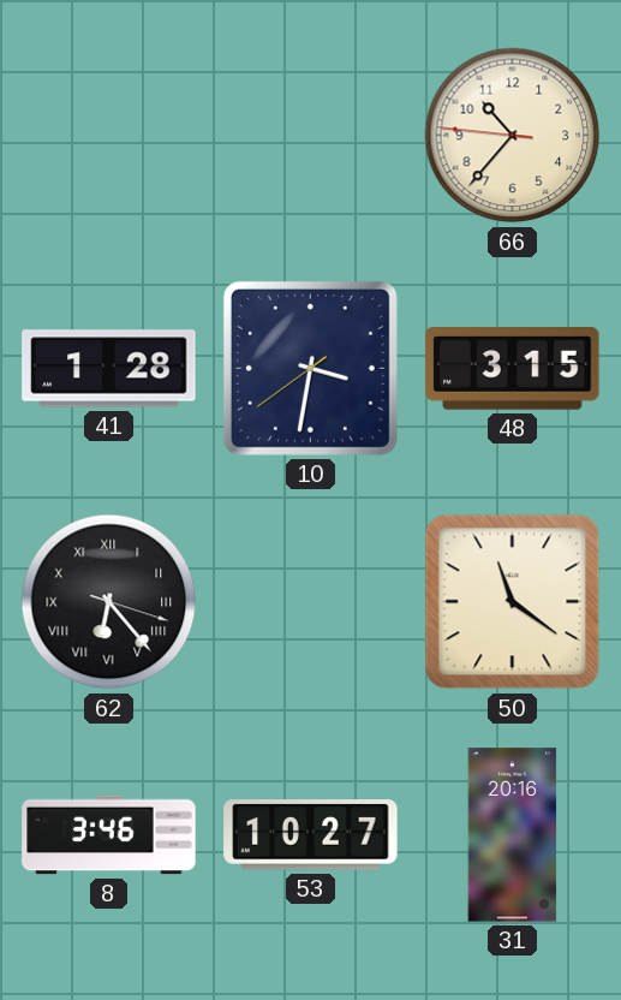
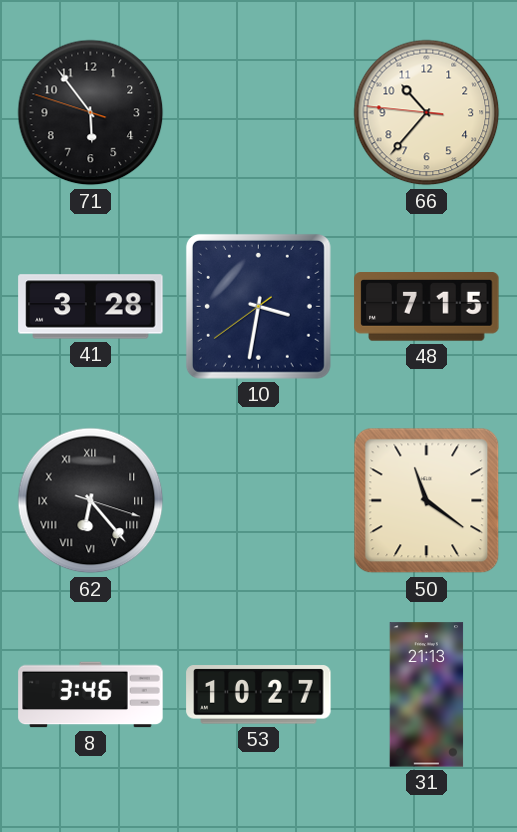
71: none -> 5:53 (91, 113)
41: 1:28 -> 3:28 (91, 307)
48: 3:15 -> 7:15 (427, 307)
31: 20:16 -> 21:13 (427, 695)
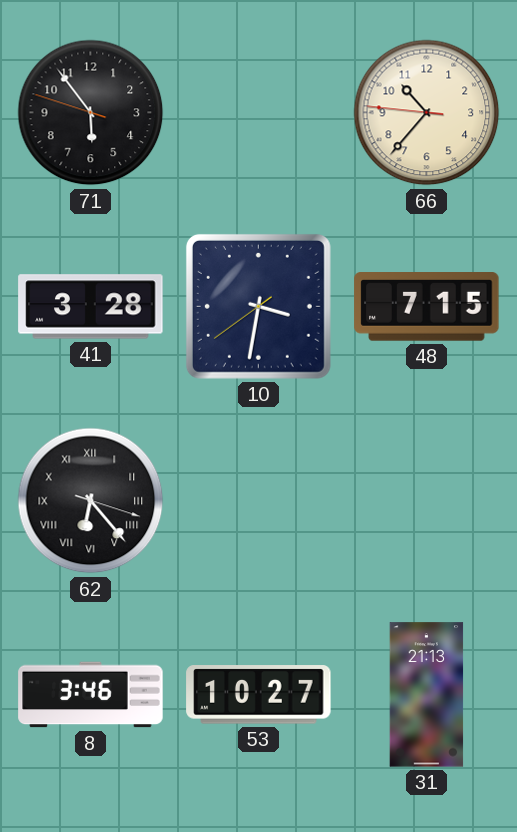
50: 11:21 -> none (427, 501)
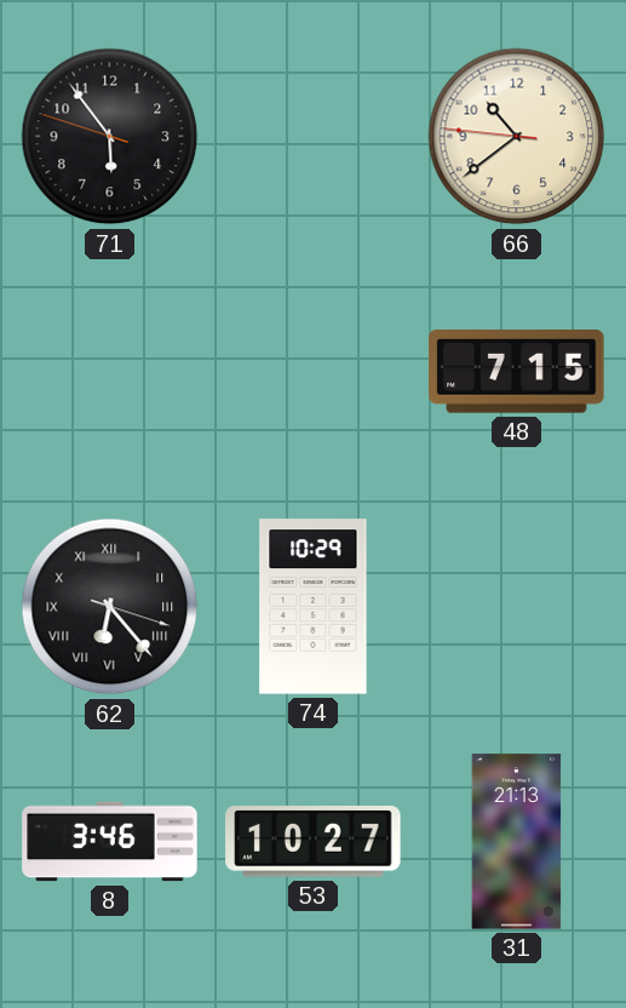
66: 10:36 -> 10:38 (517, 137)
41: 3:28 -> none (91, 307)
10: 3:31 -> none (258, 306)
74: none -> 10:29 (314, 607)
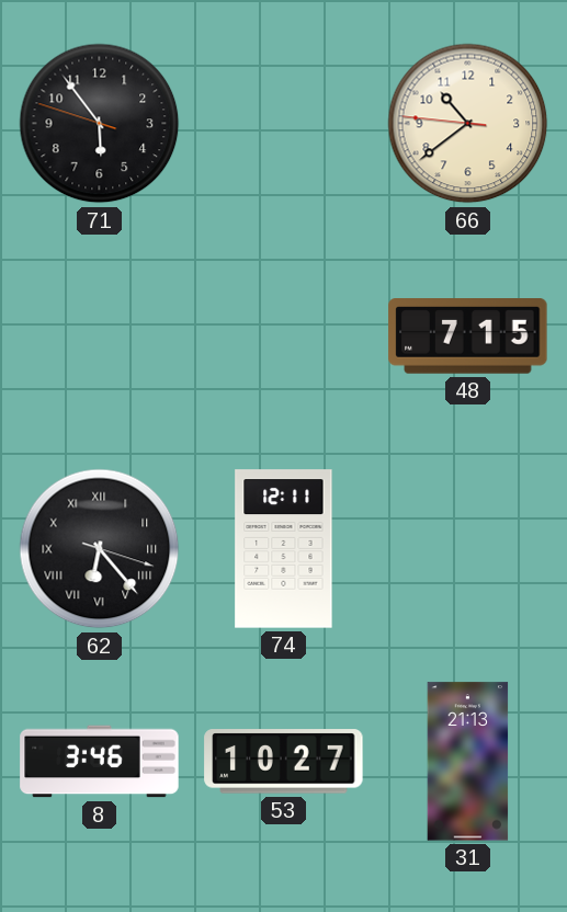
74: 10:29 -> 12:11 (284, 549)
